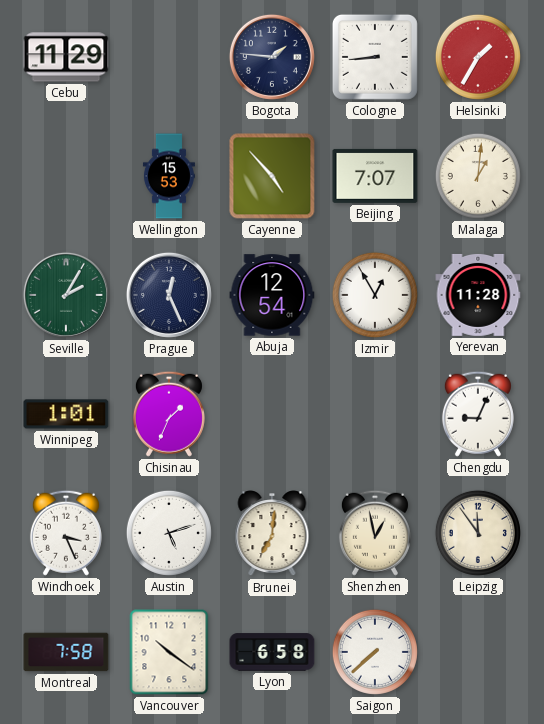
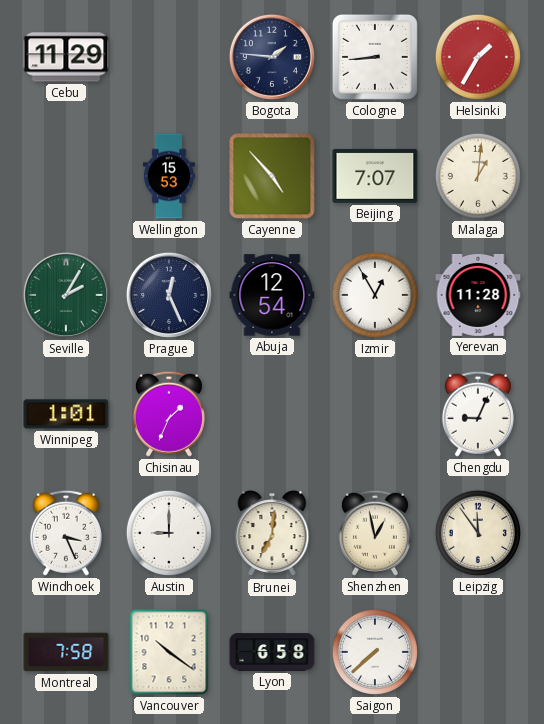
Austin: 5:12 -> 9:00 (169, 533)
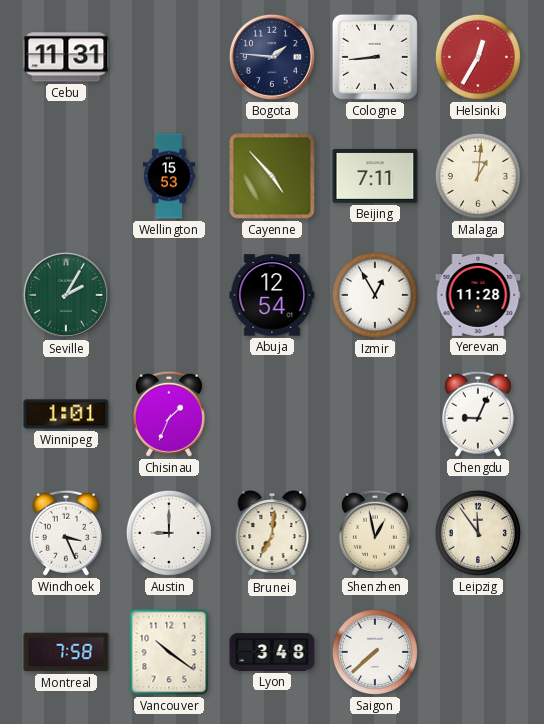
Cebu: 11:29 -> 11:31 (66, 57)
Helsinki: 1:35 -> 12:35 (478, 57)
Beijing: 7:07 -> 7:11 (375, 176)
Prague: 12:26 -> none (169, 295)
Lyon: 6:58 -> 3:48 (272, 652)
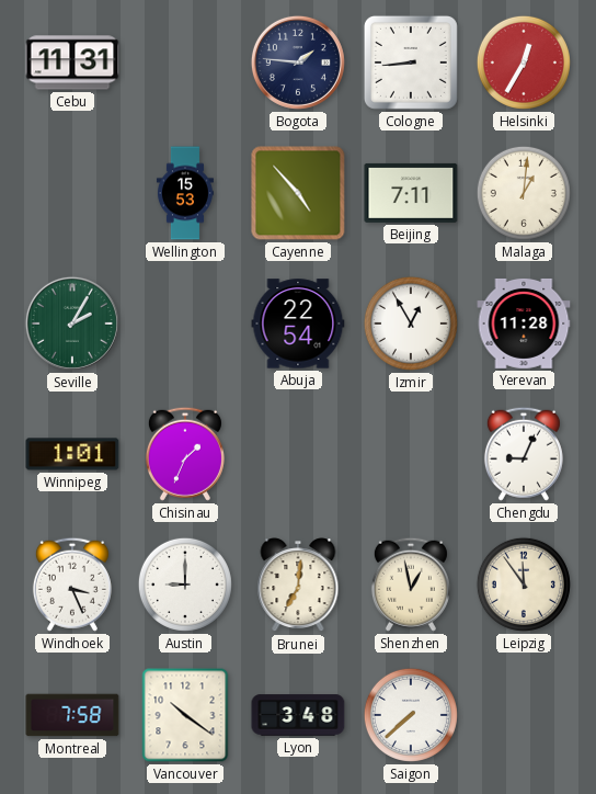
Abuja: 12:54 -> 22:54 (298, 324)
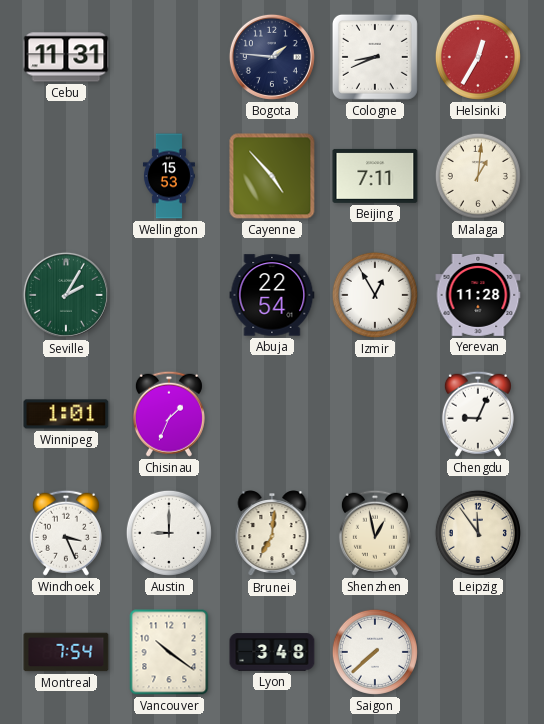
Cologne: 8:44 -> 8:41 (375, 57)
Montreal: 7:58 -> 7:54 (66, 652)
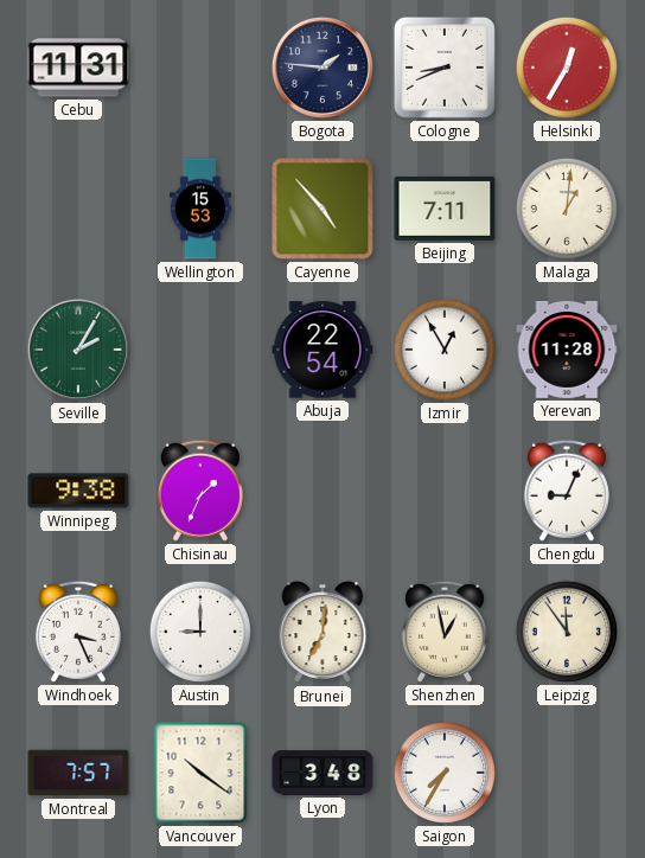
Winnipeg: 1:01 -> 9:38 (78, 491)
Montreal: 7:54 -> 7:57 (78, 773)
Saigon: 7:38 -> 7:35 (445, 773)
